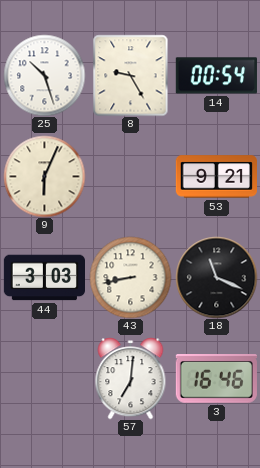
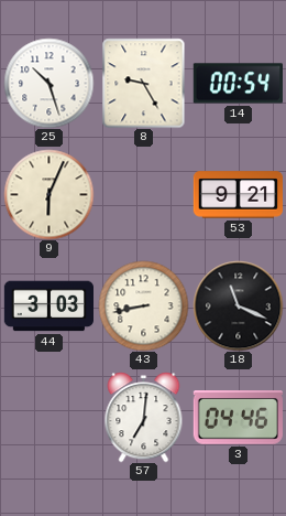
3: 16:46 -> 04:46 (238, 418)
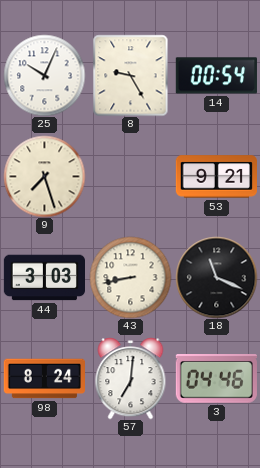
25: 10:27 -> 10:04 (44, 75)
9: 6:04 -> 7:27 (44, 176)
98: none -> 8:24 (44, 379)
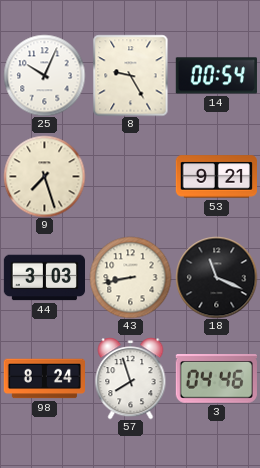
57: 7:01 -> 7:57 (131, 378)
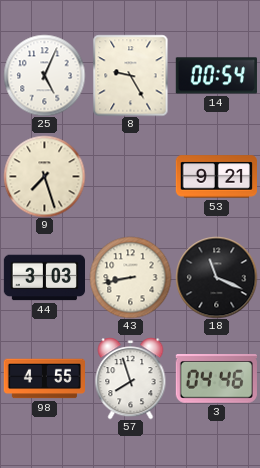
25: 10:04 -> 5:04 (44, 75)
98: 8:24 -> 4:55 (44, 379)
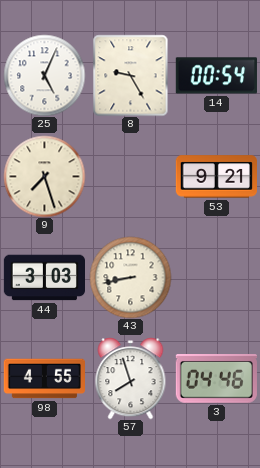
18: 11:19 -> none (216, 277)
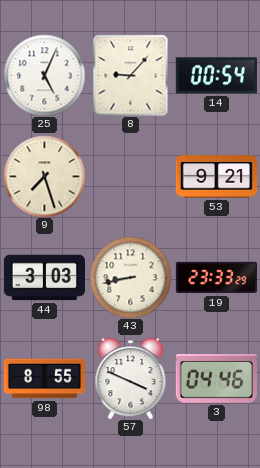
8: 9:25 -> 9:07 (131, 75)
19: none -> 23:33 (216, 278)
98: 4:55 -> 8:55 (44, 379)
57: 7:57 -> 3:49 (131, 378)
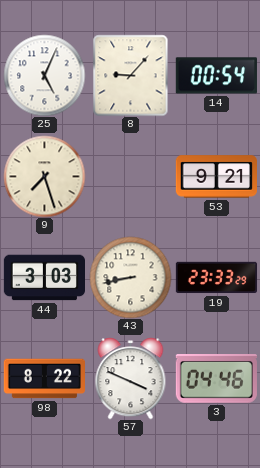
98: 8:55 -> 8:22 (44, 379)
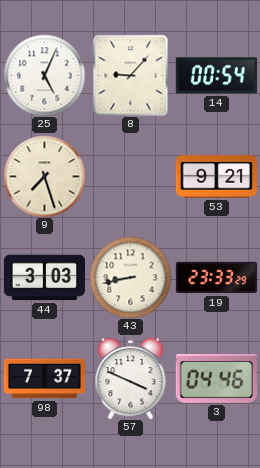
98: 8:22 -> 7:37 (44, 379)
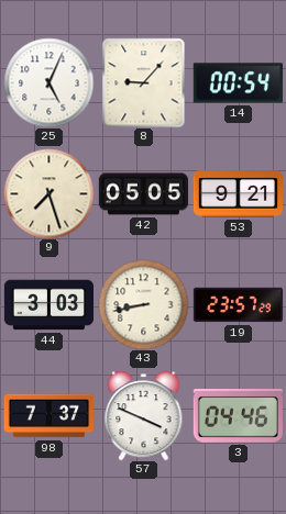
42: none -> 05:05 (143, 194)
19: 23:33 -> 23:57 (238, 305)
